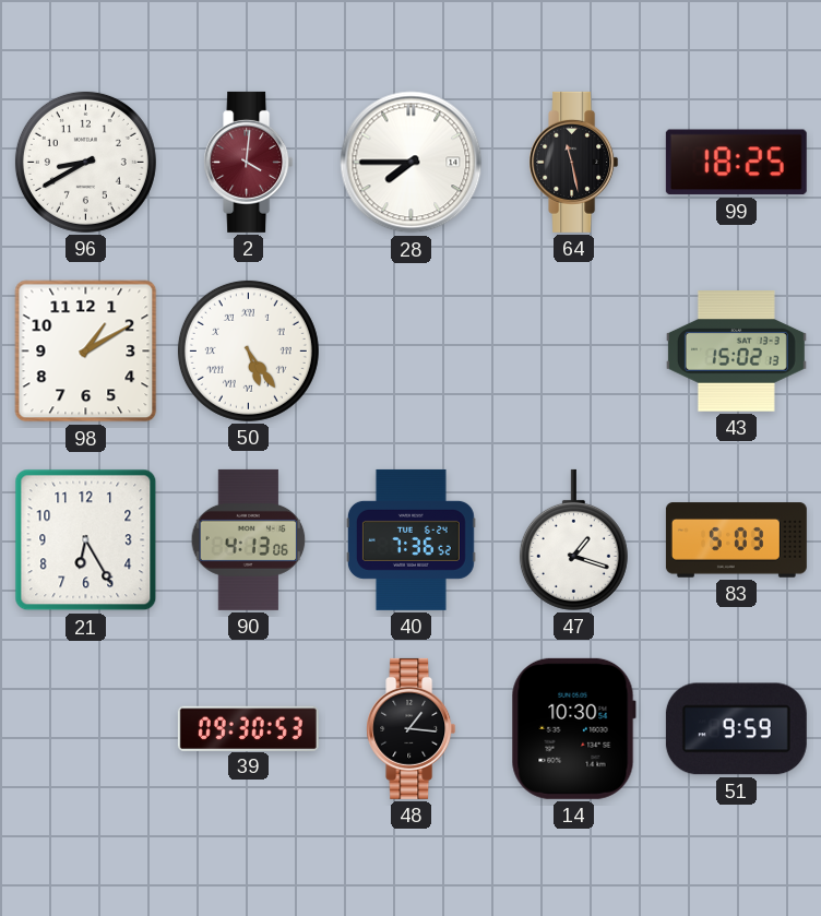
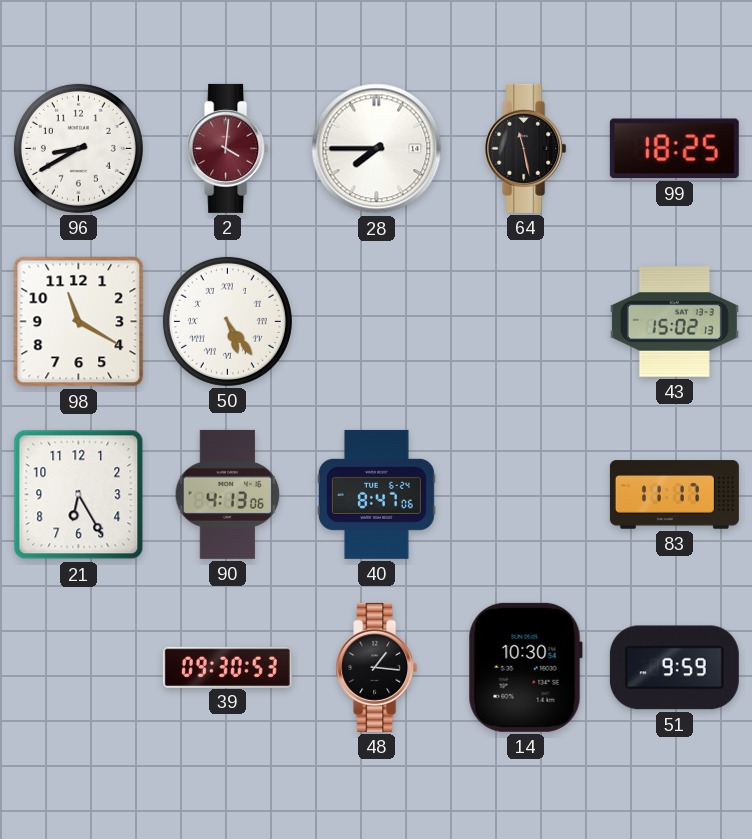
98: 1:10 -> 11:20 (79, 322)
40: 7:36 -> 8:47 (376, 494)
47: 1:18 -> none (573, 539)
83: 5:03 -> 11:17 (674, 495)
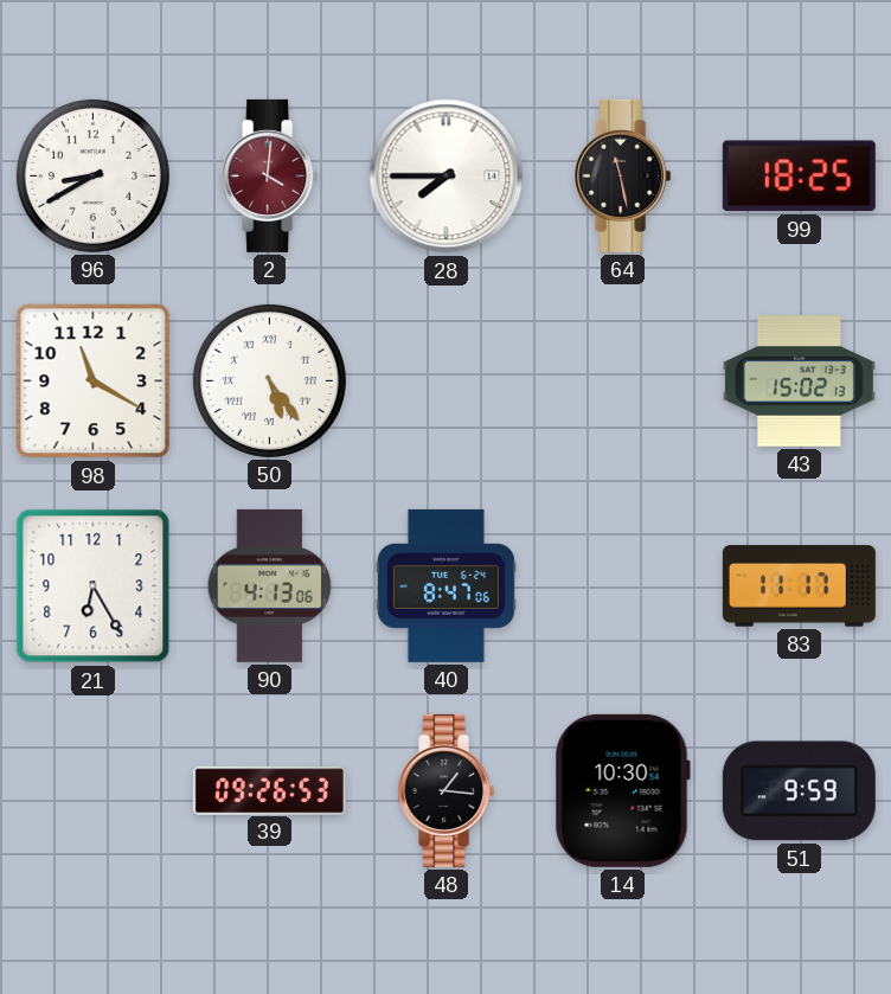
39: 09:30 -> 09:26 (269, 790)
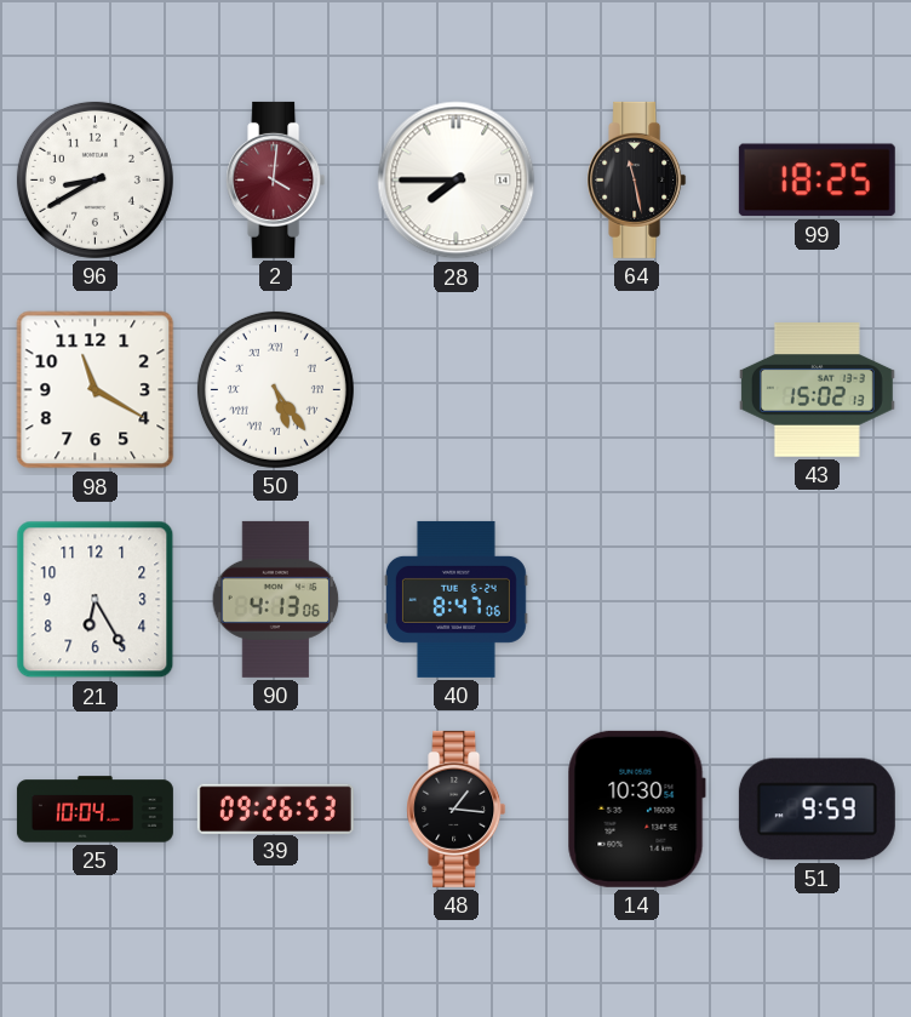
83: 11:17 -> none (799, 586)
25: none -> 10:04 (94, 810)
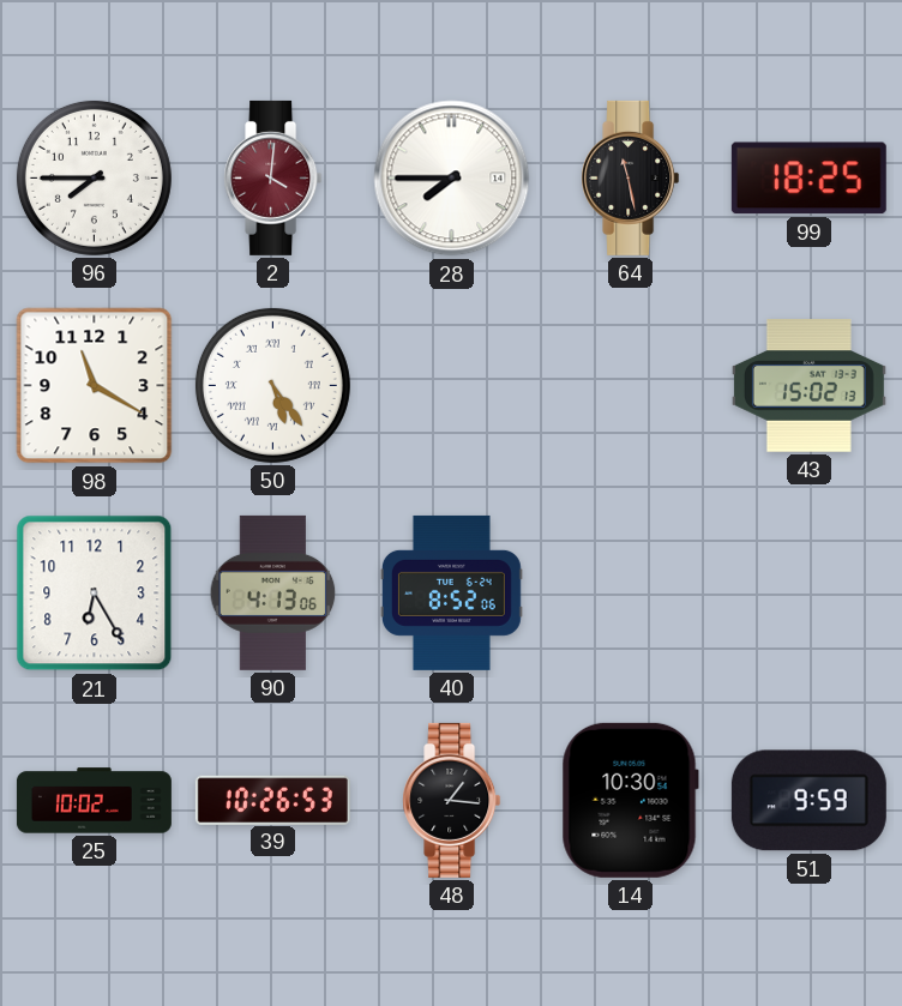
96: 8:40 -> 7:45 (94, 177)
40: 8:47 -> 8:52 (451, 592)
25: 10:04 -> 10:02 (94, 801)
39: 09:26 -> 10:26 (272, 800)
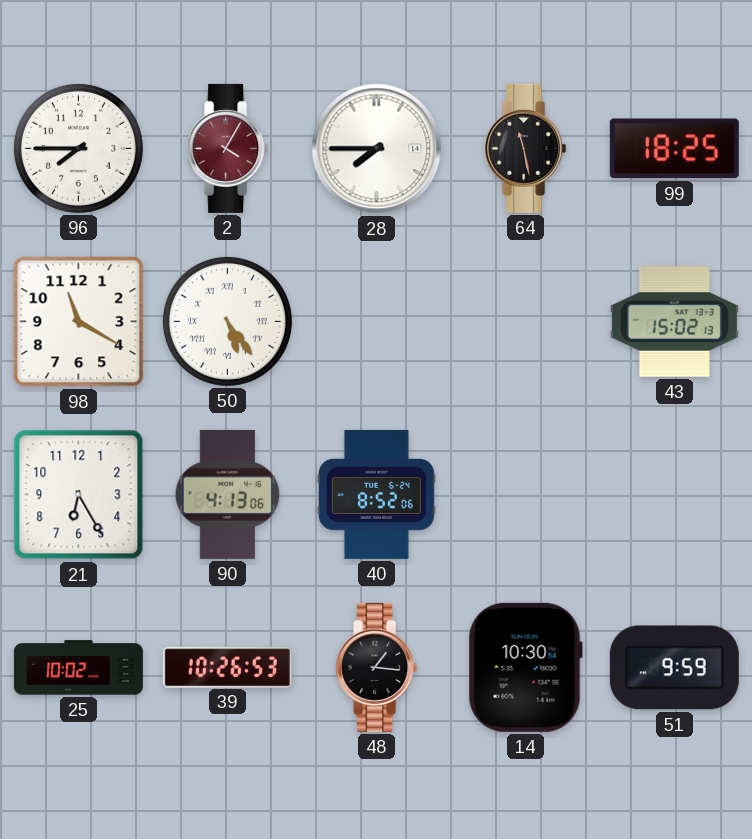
2: 4:01 -> 4:05 (228, 148)
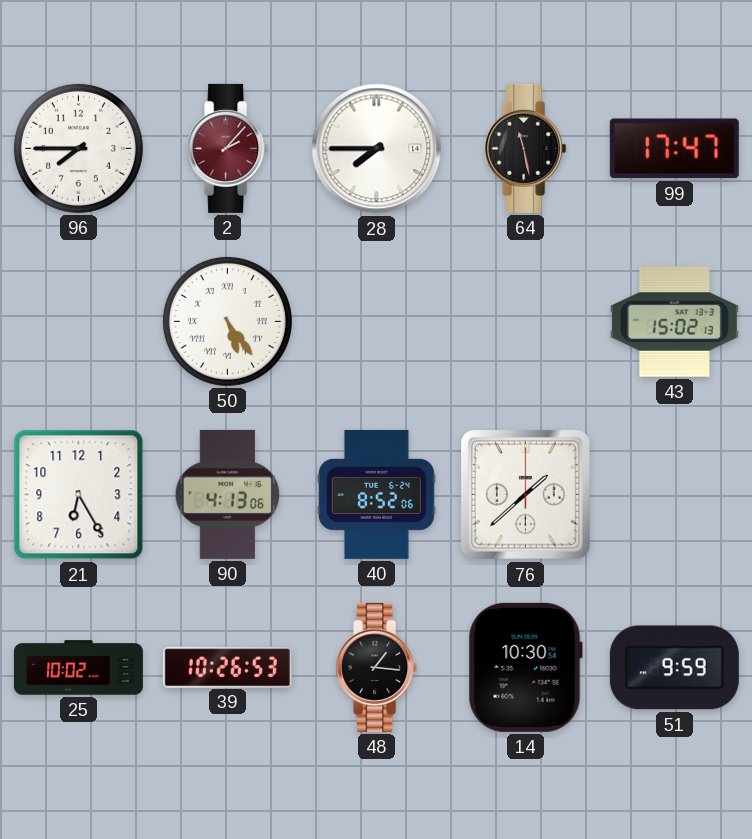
2: 4:05 -> 2:07 (228, 148)
99: 18:25 -> 17:47 (674, 149)
98: 11:20 -> none (79, 322)
76: none -> 1:38 (525, 494)
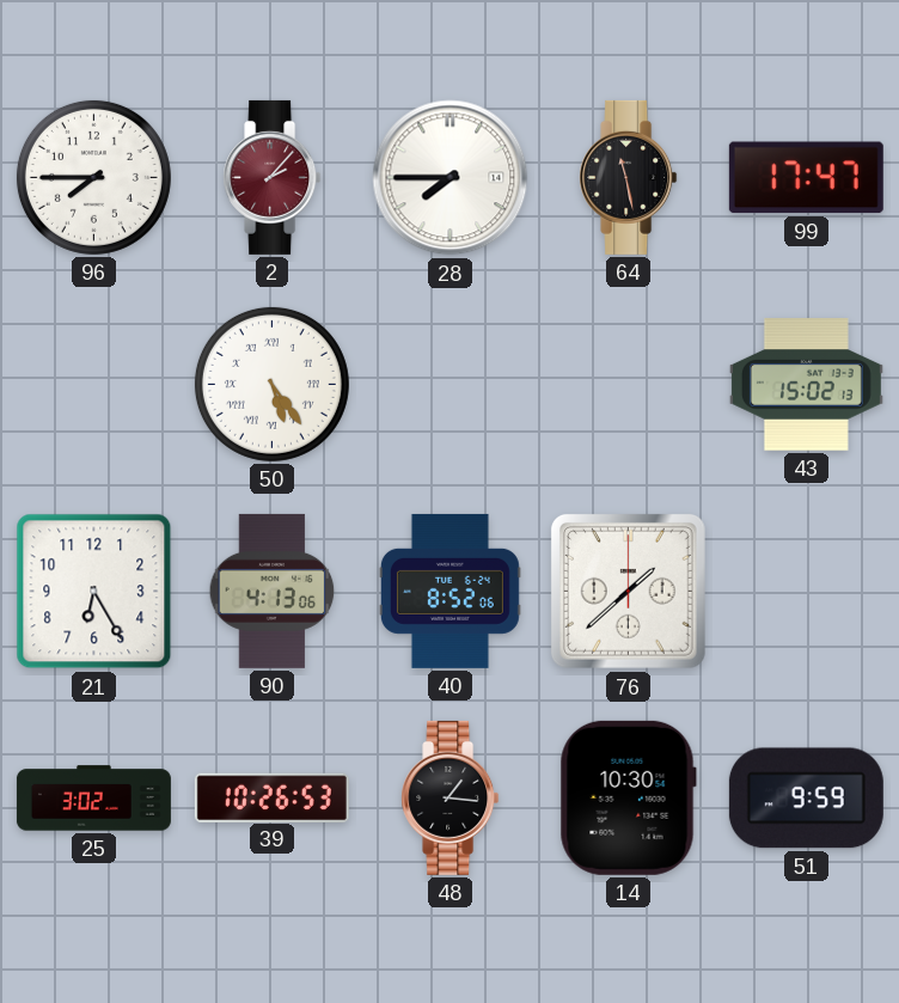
25: 10:02 -> 3:02 (93, 799)
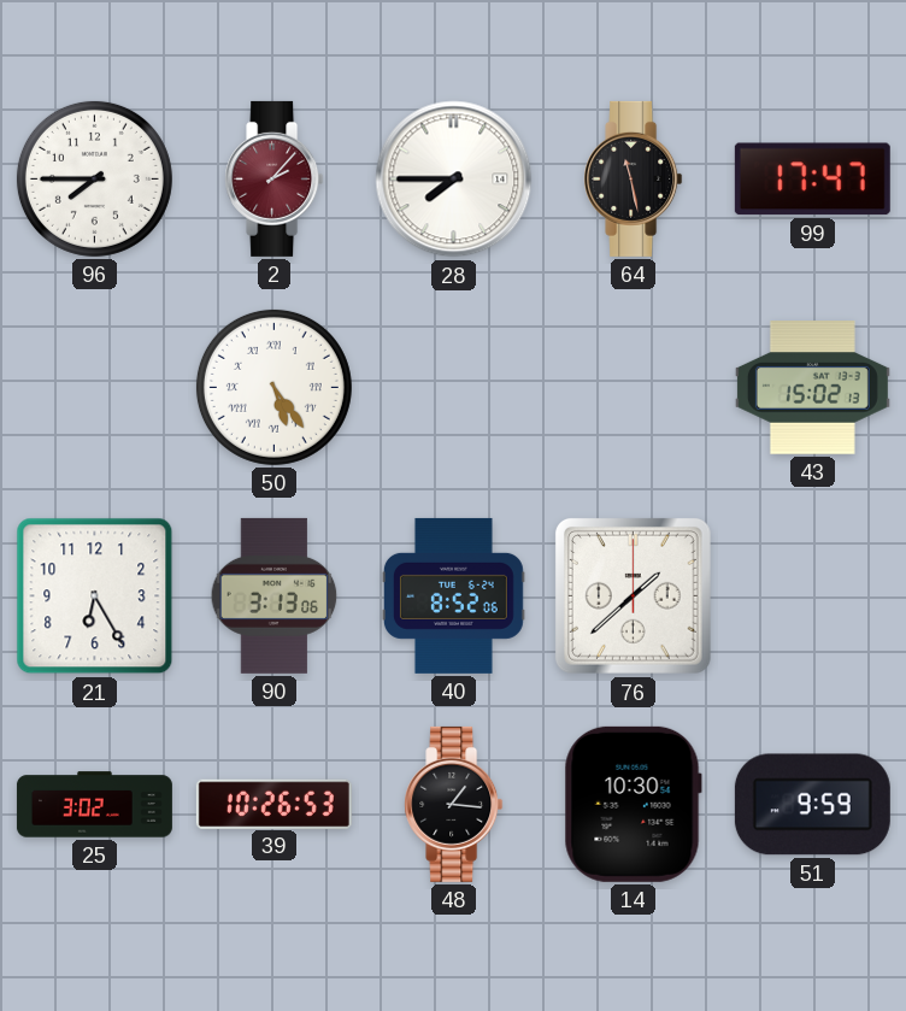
90: 4:13 -> 3:13 (275, 595)
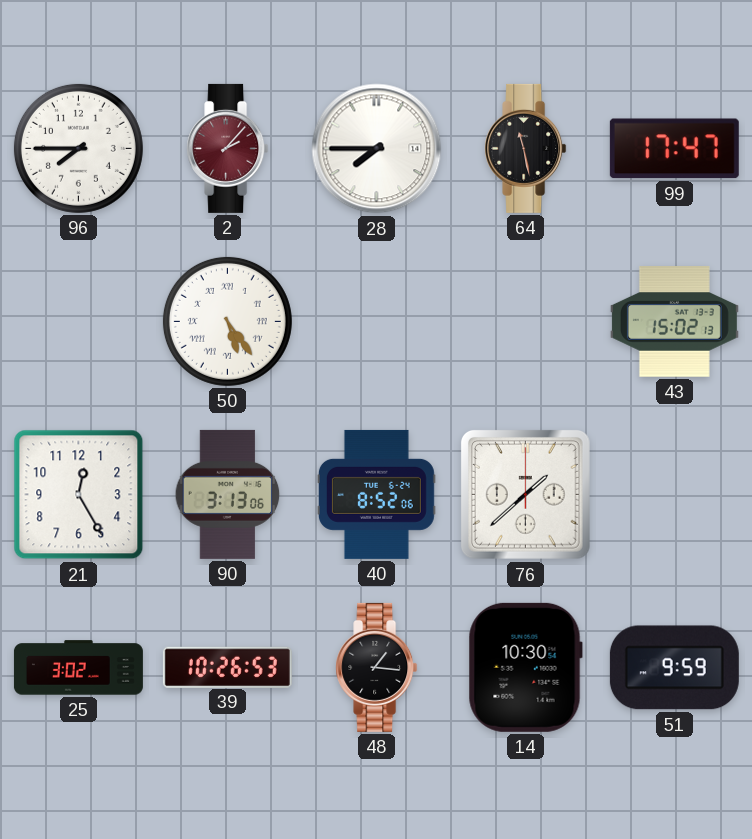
21: 6:25 -> 12:25 (79, 495)
